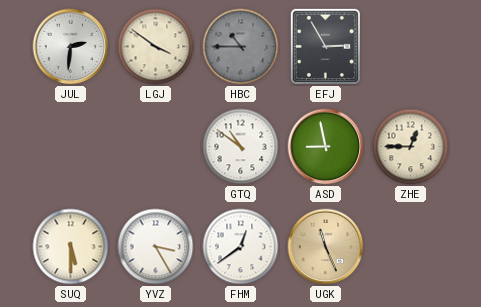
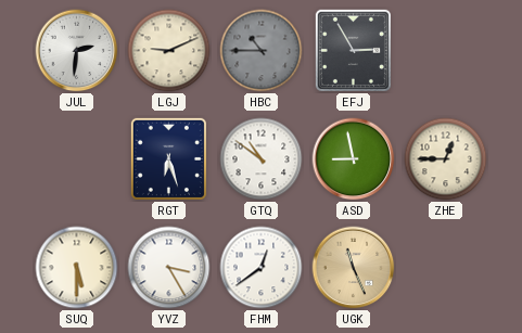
LGJ: 3:51 -> 9:11 (169, 51)
RGT: none -> 6:27 (168, 158)
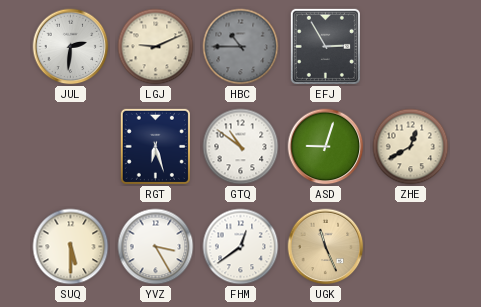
ASD: 8:58 -> 9:03 (326, 147)
ZHE: 12:45 -> 12:40 (411, 147)
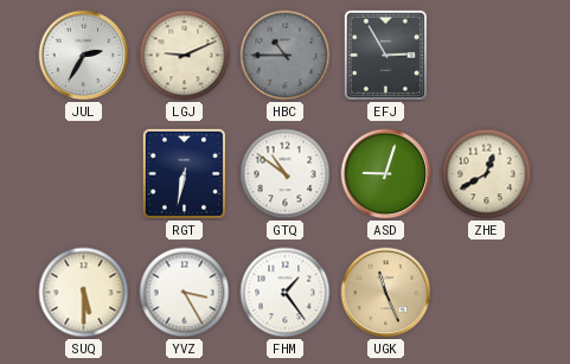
JUL: 2:31 -> 2:35 (84, 56)
RGT: 6:27 -> 6:32 (184, 173)
FHM: 12:39 -> 1:24 (286, 293)
